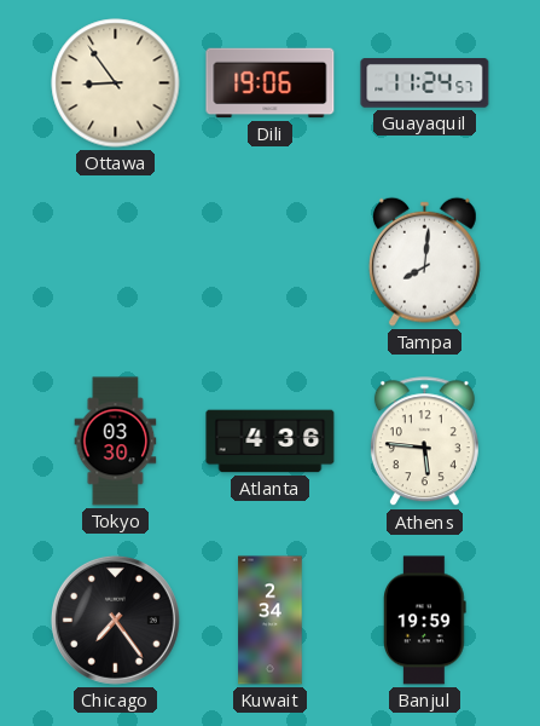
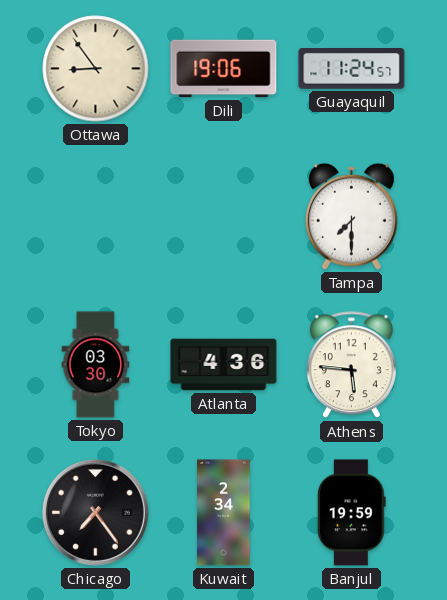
Tampa: 8:01 -> 7:30 (351, 216)
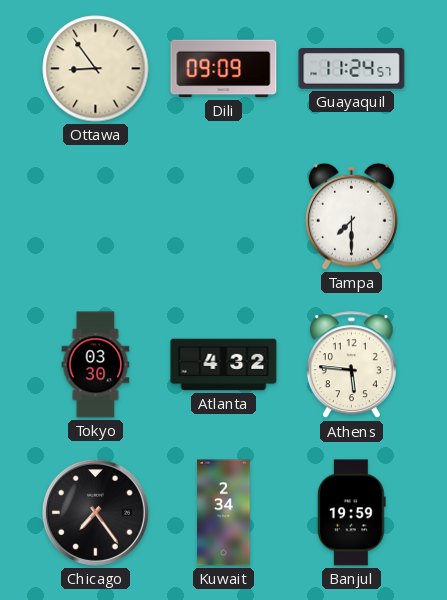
Dili: 19:06 -> 09:09 (224, 69)
Atlanta: 4:36 -> 4:32 (224, 365)
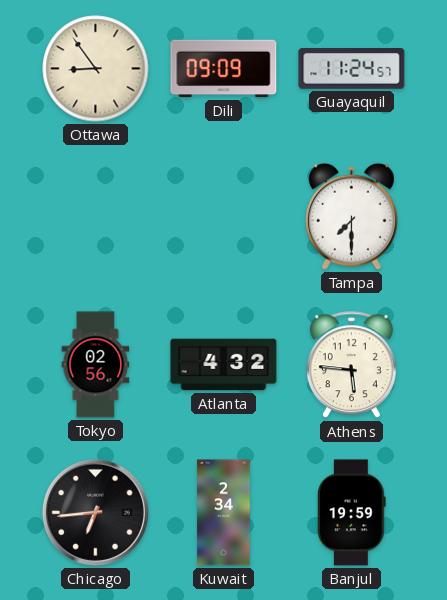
Tokyo: 03:30 -> 02:56 (96, 365)
Chicago: 7:24 -> 6:44 (95, 512)
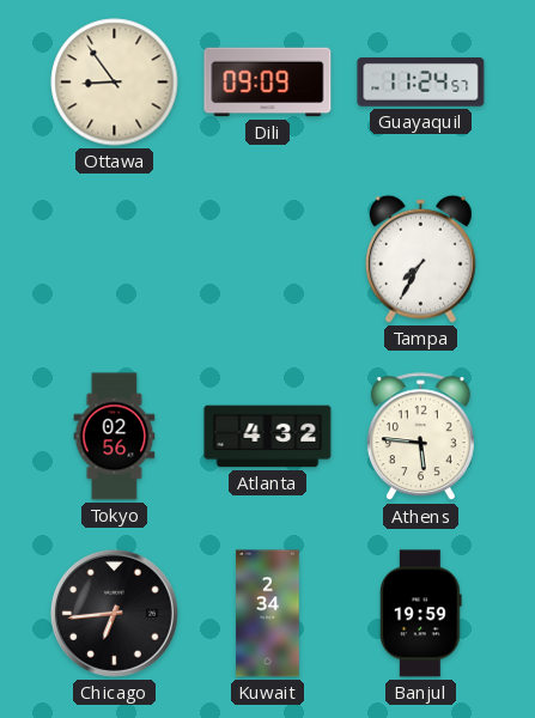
Tampa: 7:30 -> 7:35 (420, 258)
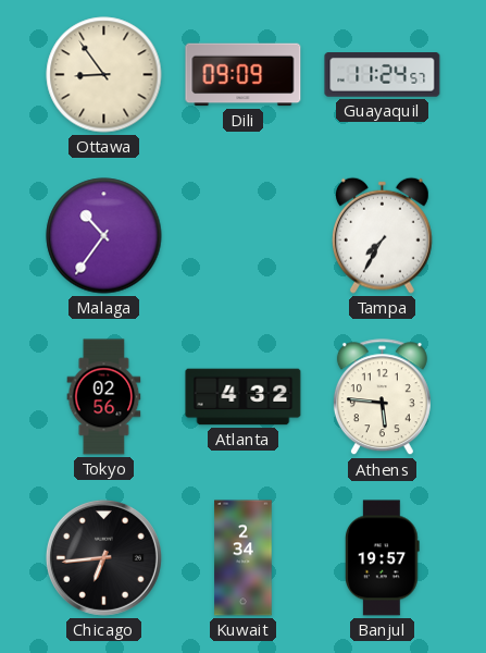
Malaga: none -> 10:36 (104, 236)
Banjul: 19:59 -> 19:57 (383, 558)
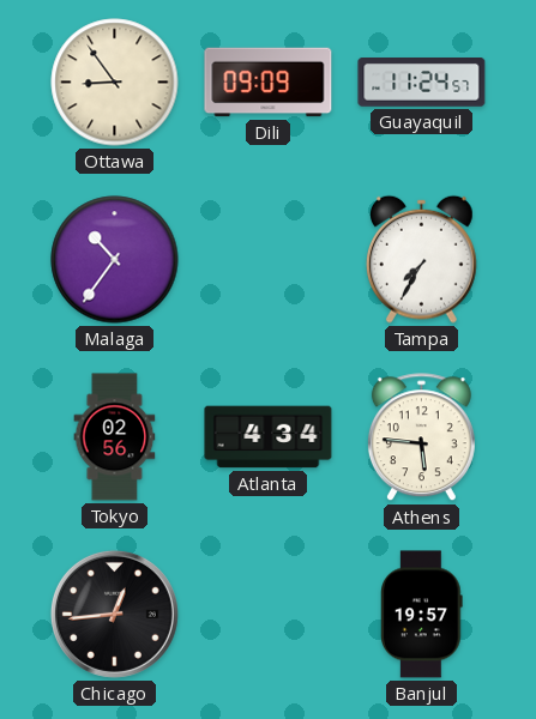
Atlanta: 4:32 -> 4:34 (269, 437)
Chicago: 6:44 -> 12:44 (114, 614)
Kuwait: 2:34 -> none (244, 558)
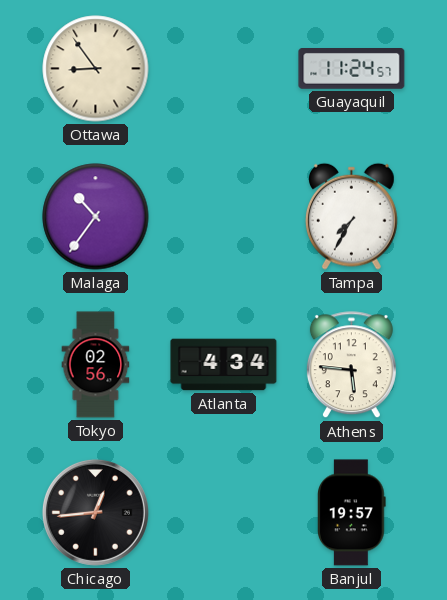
Dili: 09:09 -> none (269, 83)
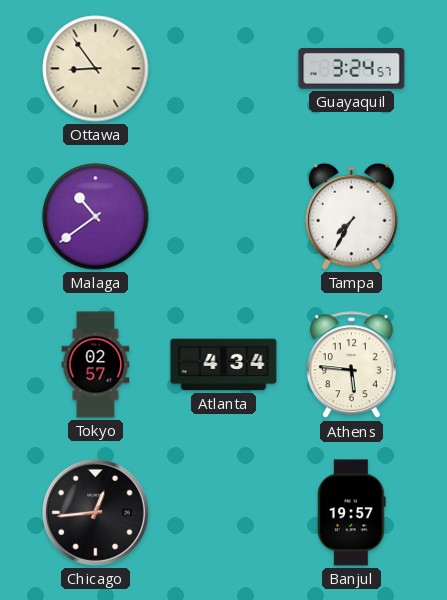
Guayaquil: 11:24 -> 3:24 (352, 69)
Malaga: 10:36 -> 10:39 (96, 217)
Tokyo: 02:56 -> 02:57 (96, 365)
